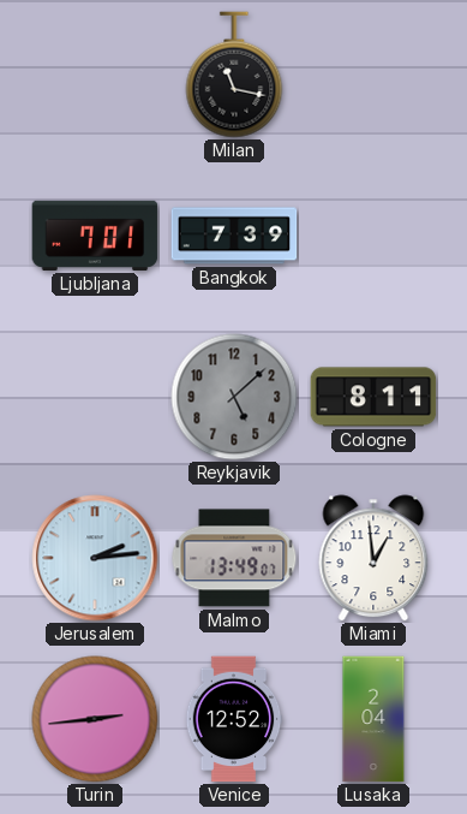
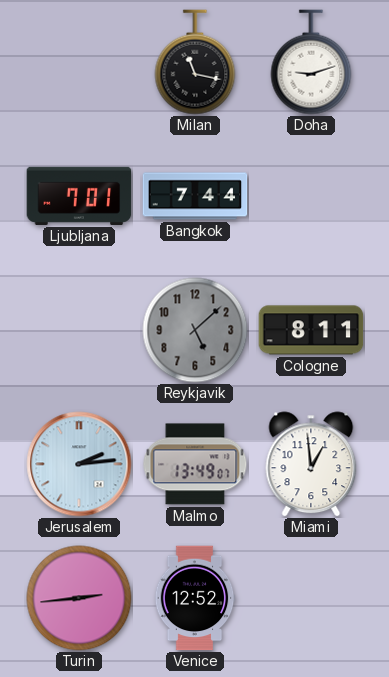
Doha: none -> 9:12 (311, 62)
Bangkok: 7:39 -> 7:44 (195, 196)
Lusaka: 2:04 -> none (373, 719)
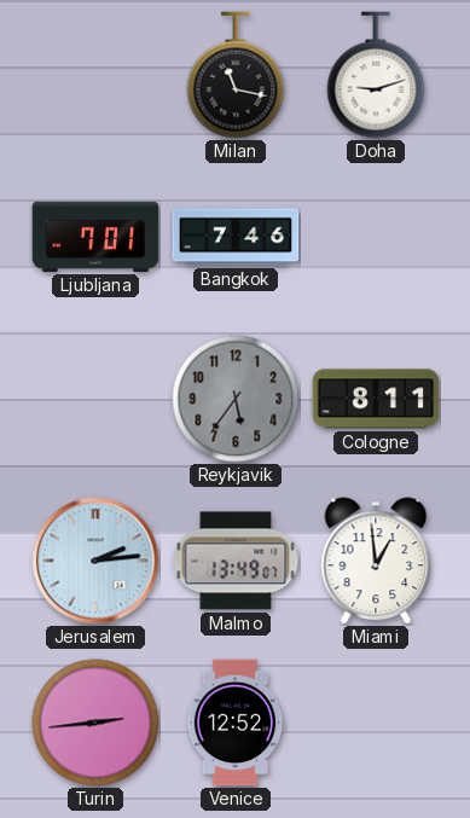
Bangkok: 7:44 -> 7:46 (236, 237)
Reykjavik: 5:08 -> 5:36 (236, 399)
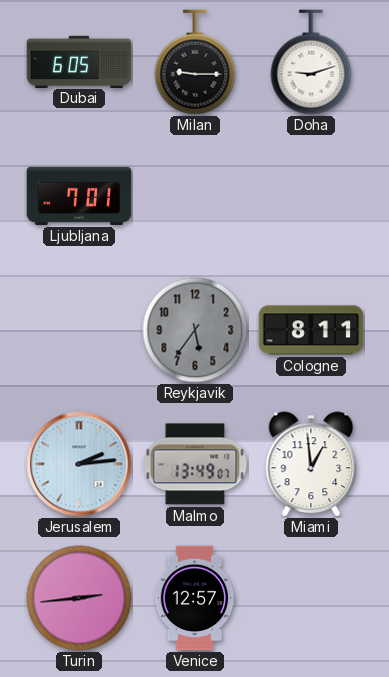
Dubai: none -> 6:05 (79, 61)
Milan: 11:17 -> 9:15 (195, 62)
Bangkok: 7:46 -> none (236, 237)
Venice: 12:52 -> 12:57 (195, 598)
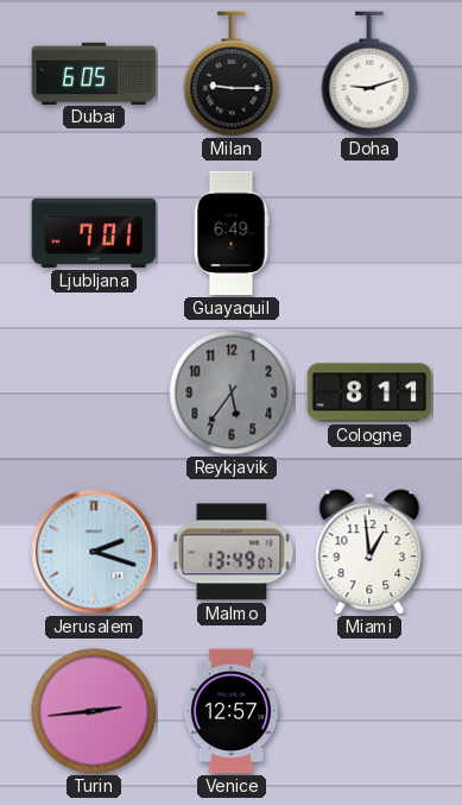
Guayaquil: none -> 6:49 (232, 233)
Jerusalem: 2:14 -> 2:18 (94, 552)
